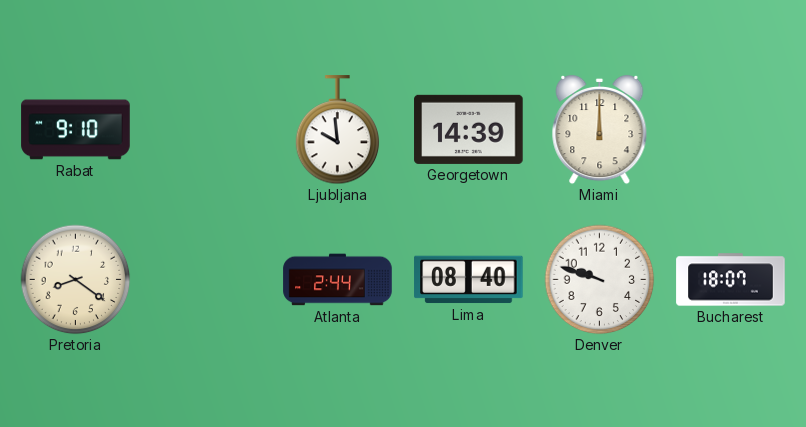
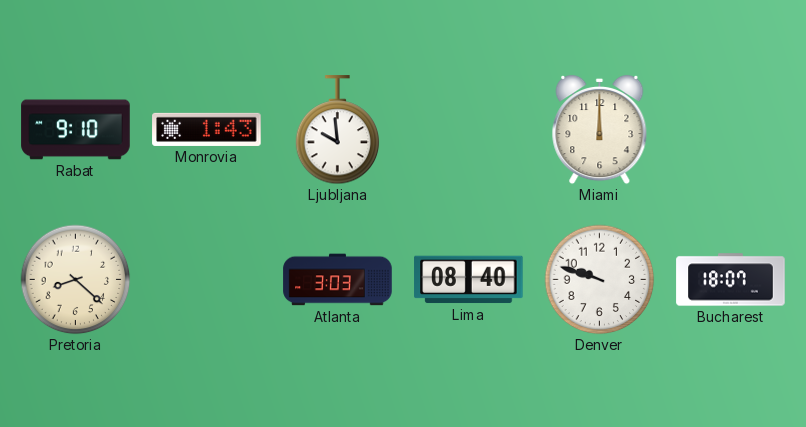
Monrovia: none -> 1:43 (207, 129)
Georgetown: 14:39 -> none (469, 129)
Pretoria: 8:21 -> 8:22 (76, 280)
Atlanta: 2:44 -> 3:03 (338, 280)
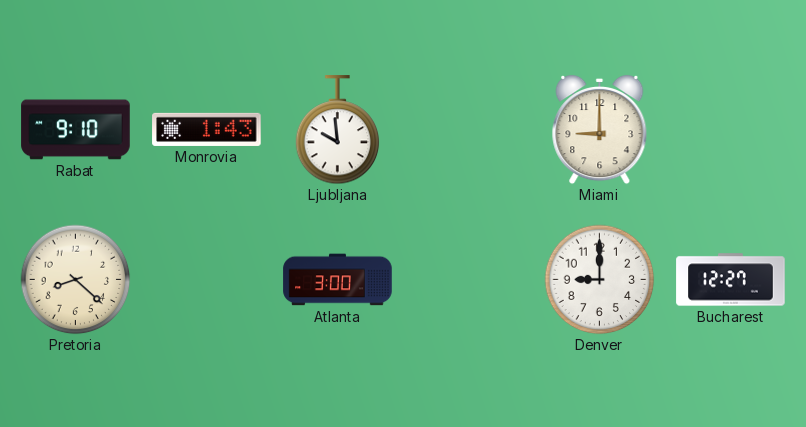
Miami: 12:00 -> 9:00 (600, 130)
Atlanta: 3:03 -> 3:00 (338, 280)
Lima: 08:40 -> none (469, 280)
Denver: 9:48 -> 9:00 (600, 280)
Bucharest: 18:07 -> 12:27 (731, 280)
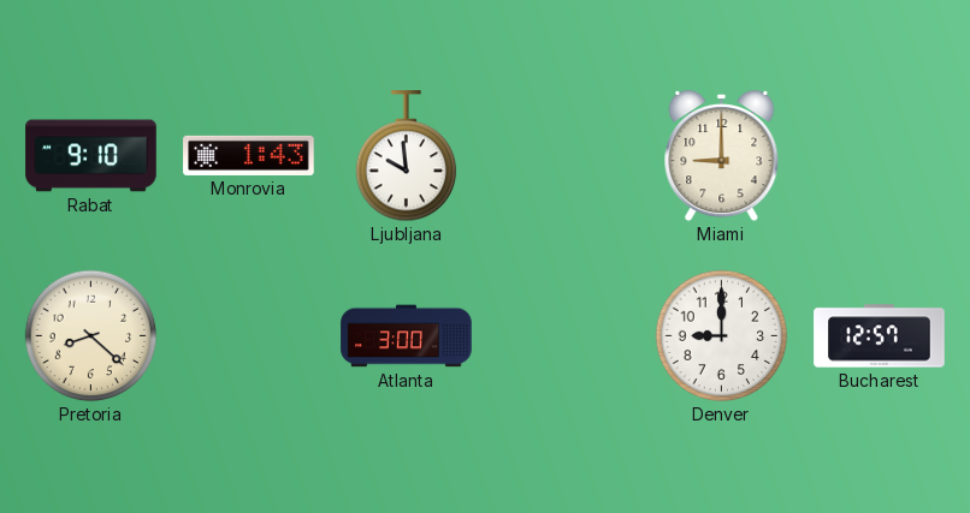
Bucharest: 12:27 -> 12:57 (880, 336)
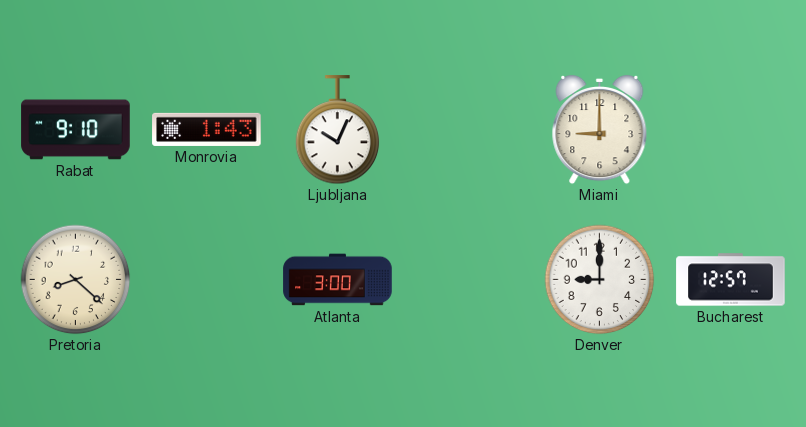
Ljubljana: 9:59 -> 10:04 (338, 130)
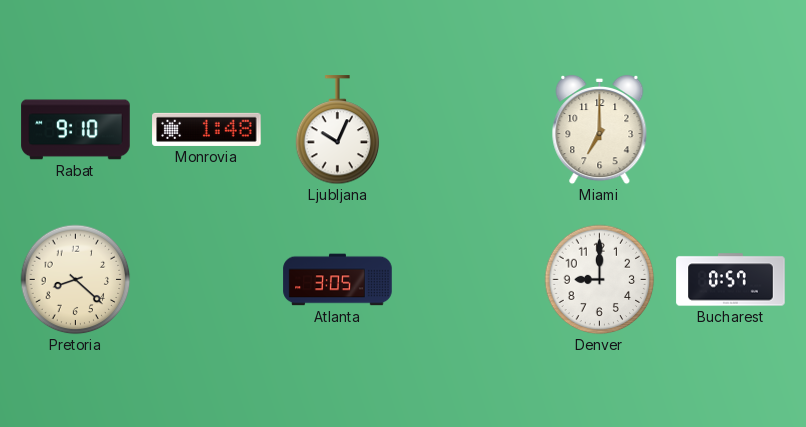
Monrovia: 1:43 -> 1:48 (207, 129)
Miami: 9:00 -> 7:00 (600, 130)
Atlanta: 3:00 -> 3:05 (338, 280)
Bucharest: 12:57 -> 0:57 (731, 280)
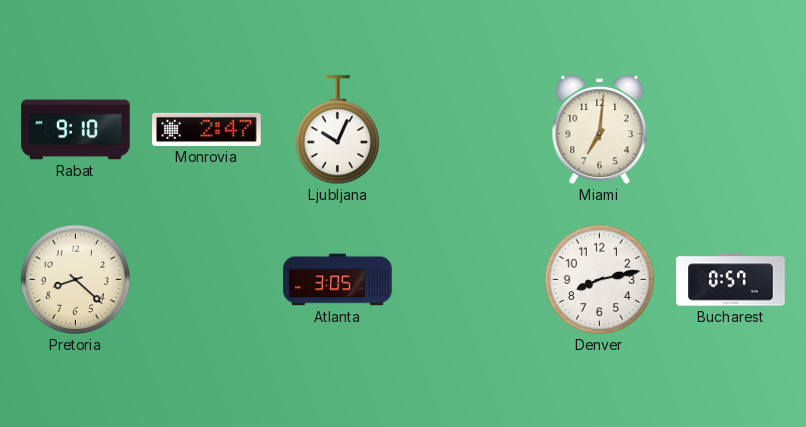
Monrovia: 1:48 -> 2:47 (207, 129)
Miami: 7:00 -> 7:01 (600, 130)
Denver: 9:00 -> 8:13 (600, 280)
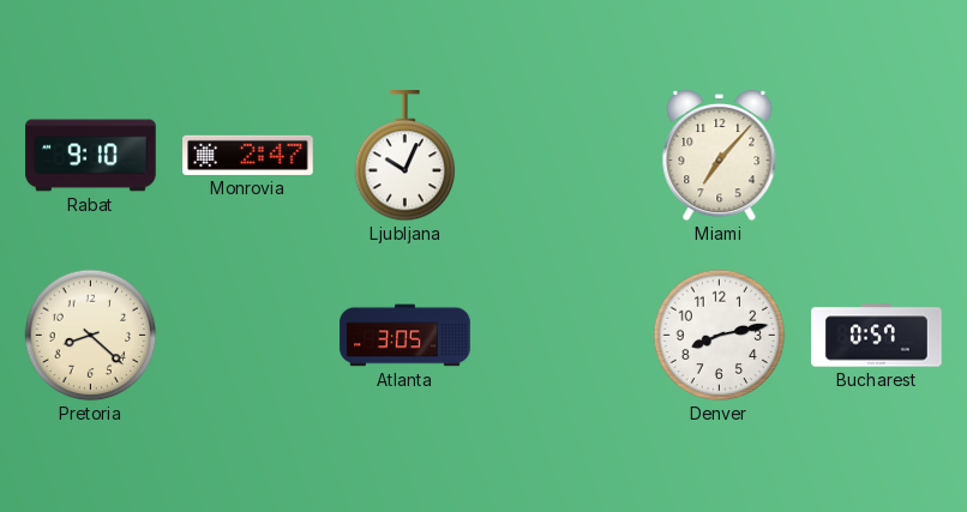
Miami: 7:01 -> 7:07 (720, 156)
